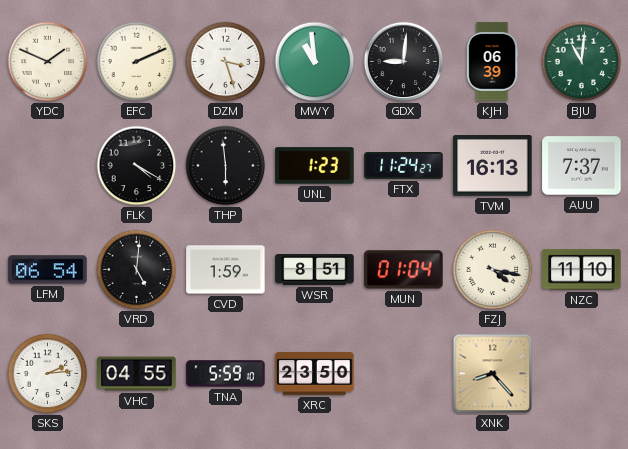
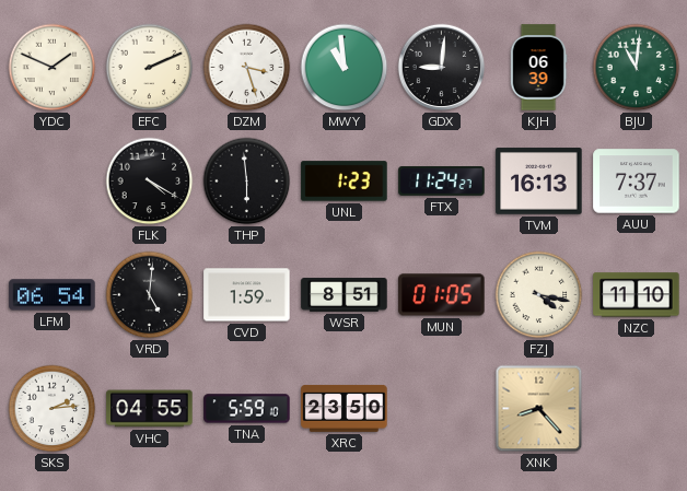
MUN: 01:04 -> 01:05 (442, 295)
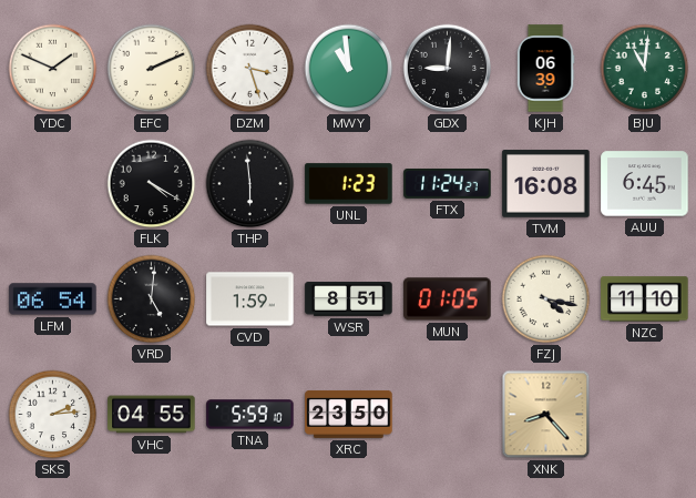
TVM: 16:13 -> 16:08 (546, 184)
AUU: 7:37 -> 6:45 (645, 184)
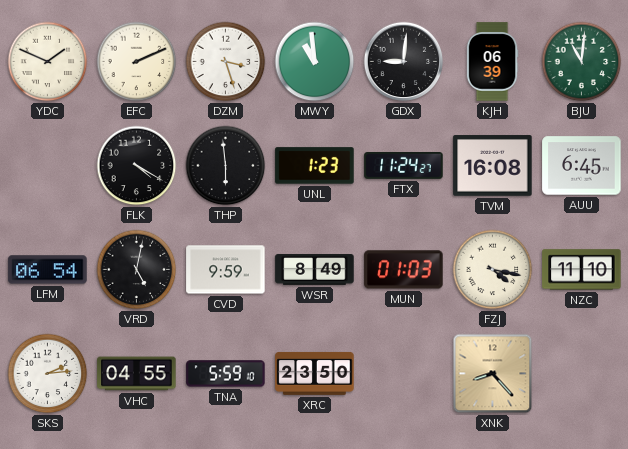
VRD: 5:01 -> 5:02 (137, 270)
CVD: 1:59 -> 9:59 (226, 270)
WSR: 8:51 -> 8:49 (315, 270)
MUN: 01:05 -> 01:03 (404, 270)
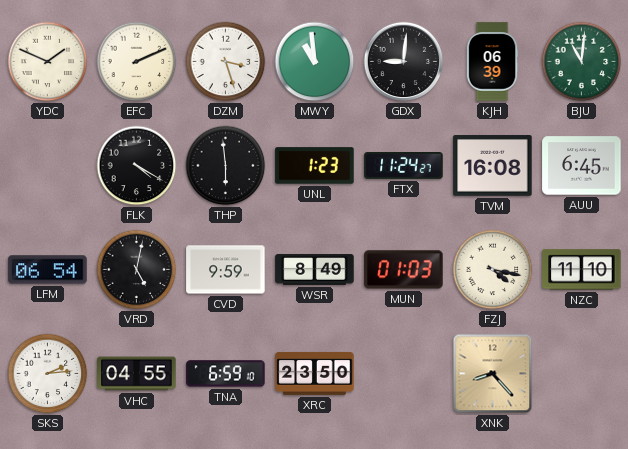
TNA: 5:59 -> 6:59 (226, 374)
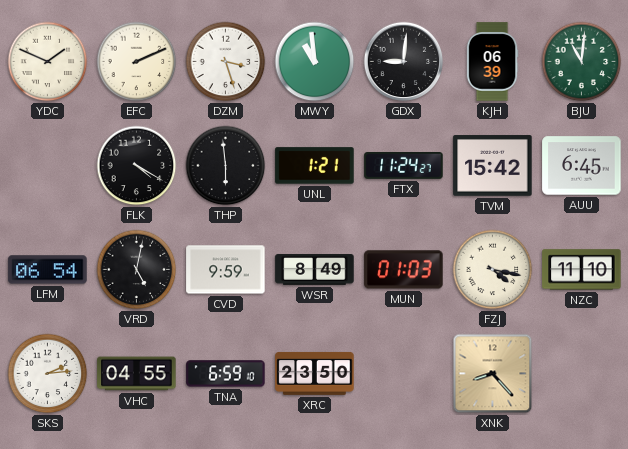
UNL: 1:23 -> 1:21 (315, 166)
TVM: 16:08 -> 15:42 (493, 166)
